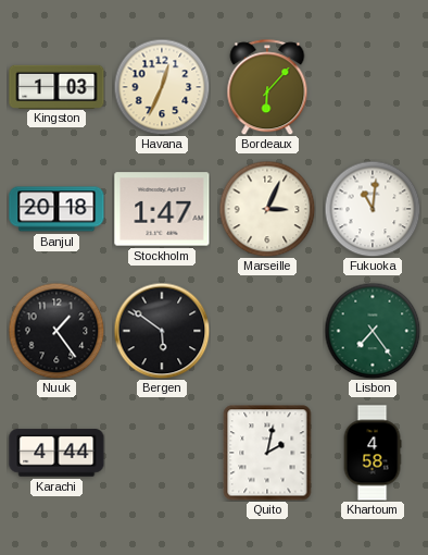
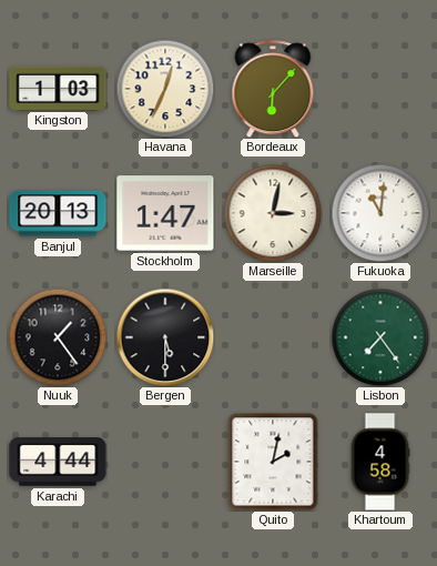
Banjul: 20:18 -> 20:13 (58, 213)
Marseille: 3:04 -> 3:02 (273, 213)
Bergen: 5:51 -> 5:30 (165, 337)
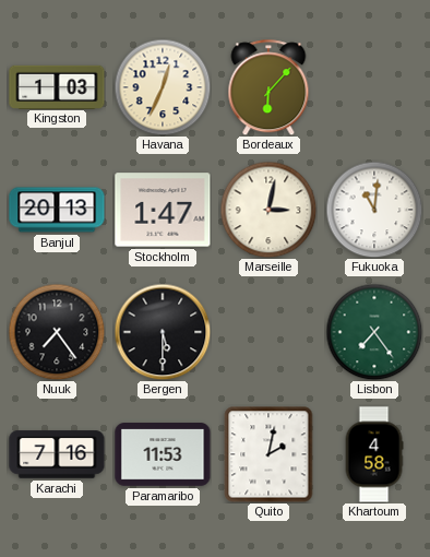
Nuuk: 1:24 -> 7:24 (57, 332)
Karachi: 4:44 -> 7:16 (57, 454)
Paramaribo: none -> 11:53 (163, 454)
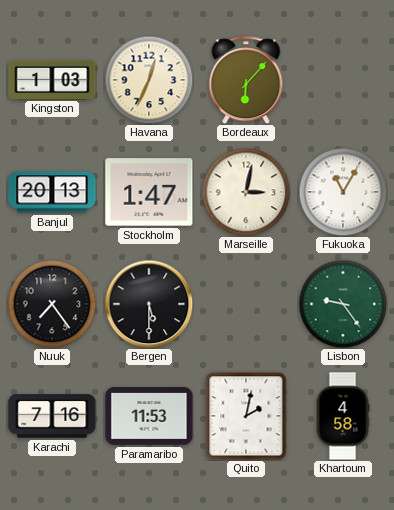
Fukuoka: 11:01 -> 11:05 (343, 192)
Lisbon: 7:24 -> 9:24 (343, 304)
